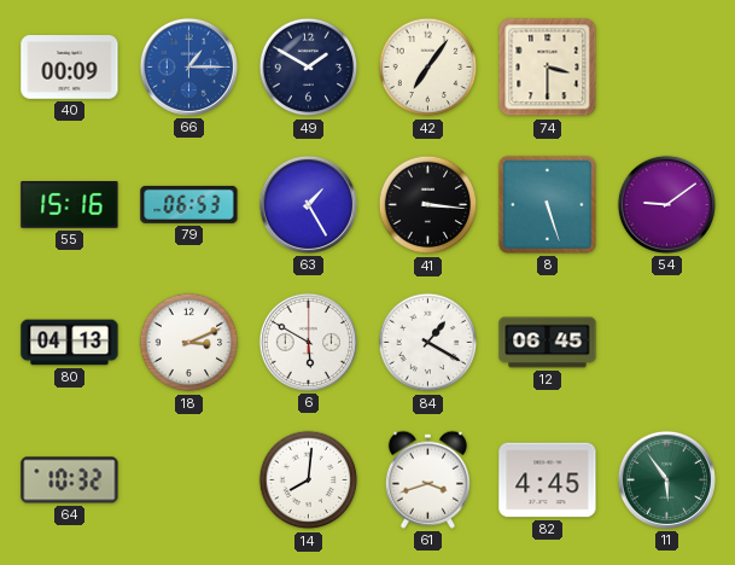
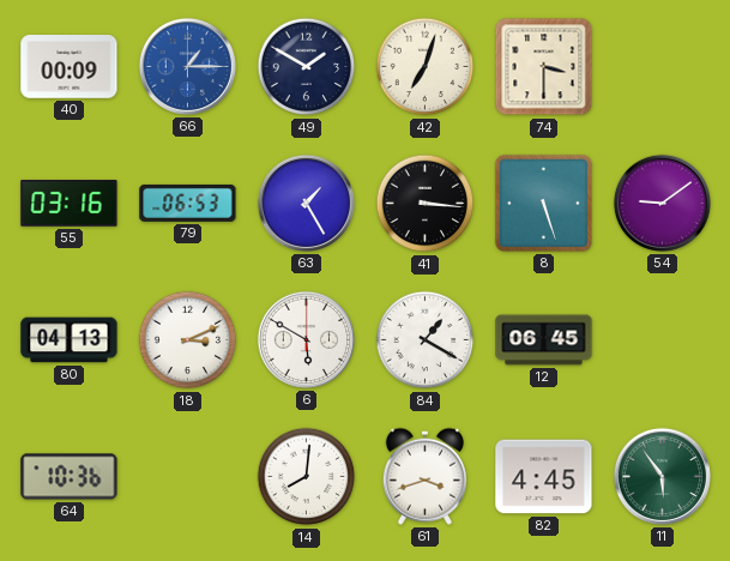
42: 7:06 -> 7:03 (426, 67)
55: 15:16 -> 03:16 (70, 204)
64: 10:32 -> 10:36 (70, 477)
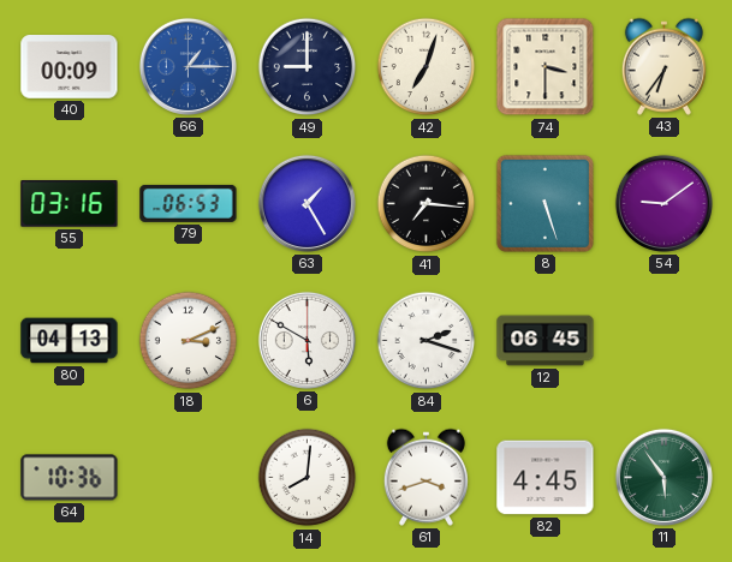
49: 1:50 -> 9:00 (308, 67)
43: none -> 6:36 (663, 66)
41: 3:16 -> 7:16 (427, 204)
84: 1:20 -> 2:18 (427, 341)
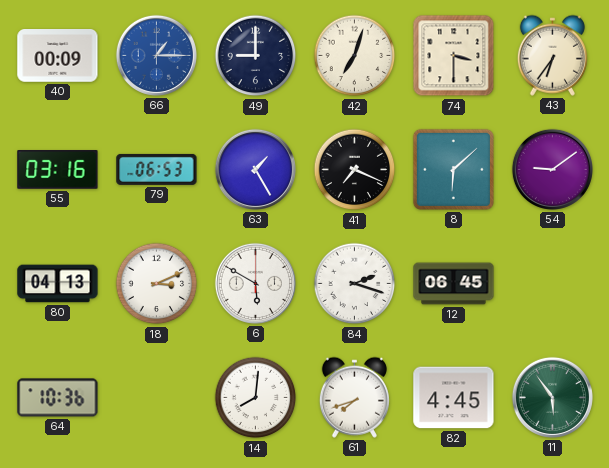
41: 7:16 -> 7:19 (355, 170)
8: 5:27 -> 6:08 (453, 169)
61: 3:42 -> 7:42 (354, 397)
